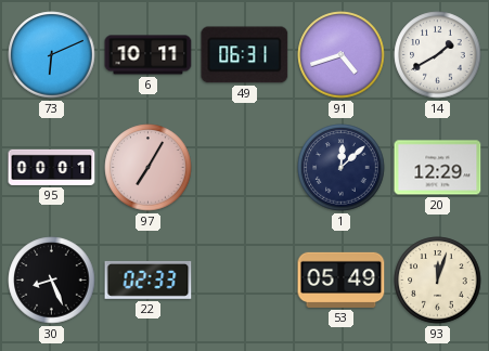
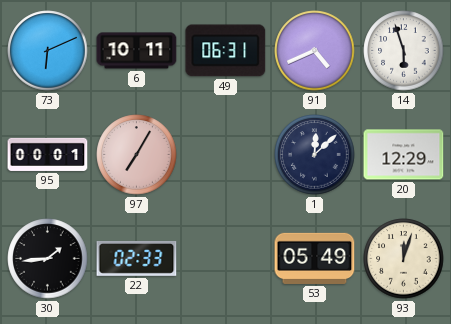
91: 4:42 -> 4:41 (315, 51)
14: 1:40 -> 5:57 (404, 51)
30: 8:26 -> 1:44 (48, 259)
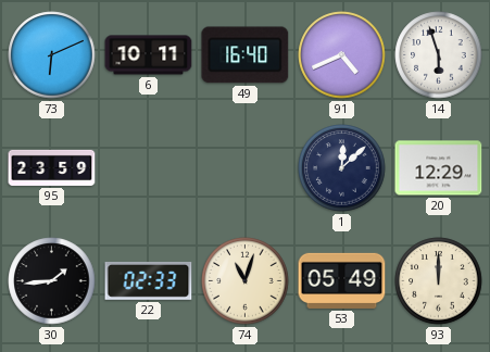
49: 06:31 -> 16:40 (246, 55)
95: 00:01 -> 23:59 (52, 167)
97: 7:05 -> none (137, 155)
74: none -> 11:03 (246, 281)
93: 12:03 -> 12:00 (439, 281)
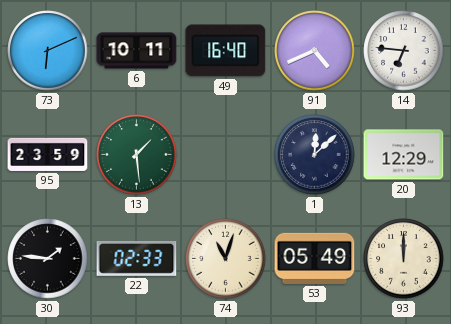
14: 5:57 -> 6:46 (404, 51)
13: none -> 1:29 (137, 155)
30: 1:44 -> 1:46 (48, 259)
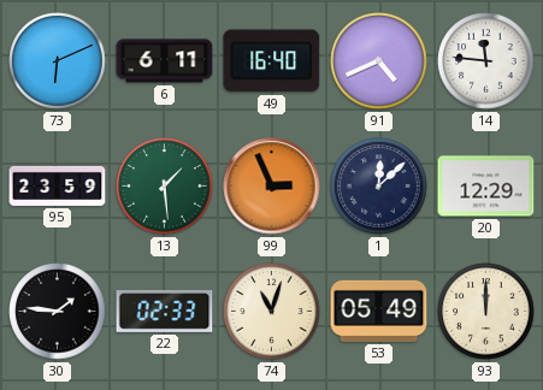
6: 10:11 -> 6:11 (165, 61)
14: 6:46 -> 11:46 (486, 61)
99: none -> 2:56 (272, 187)
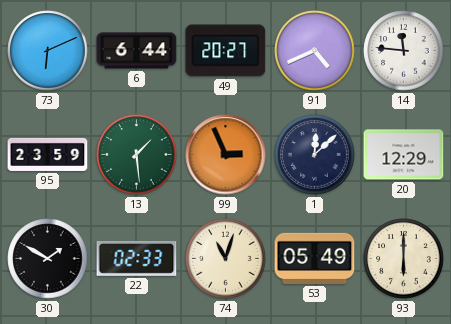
6: 6:11 -> 6:44 (137, 51)
49: 16:40 -> 20:27 (226, 51)
30: 1:46 -> 1:50 (48, 259)
93: 12:00 -> 6:00 (404, 259)
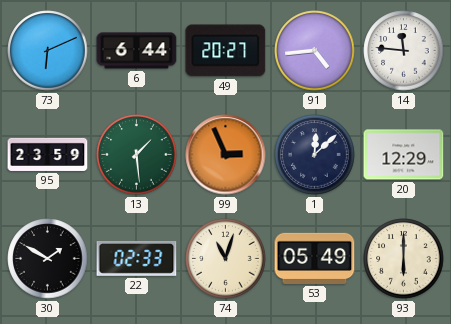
91: 4:41 -> 4:44 (315, 51)
